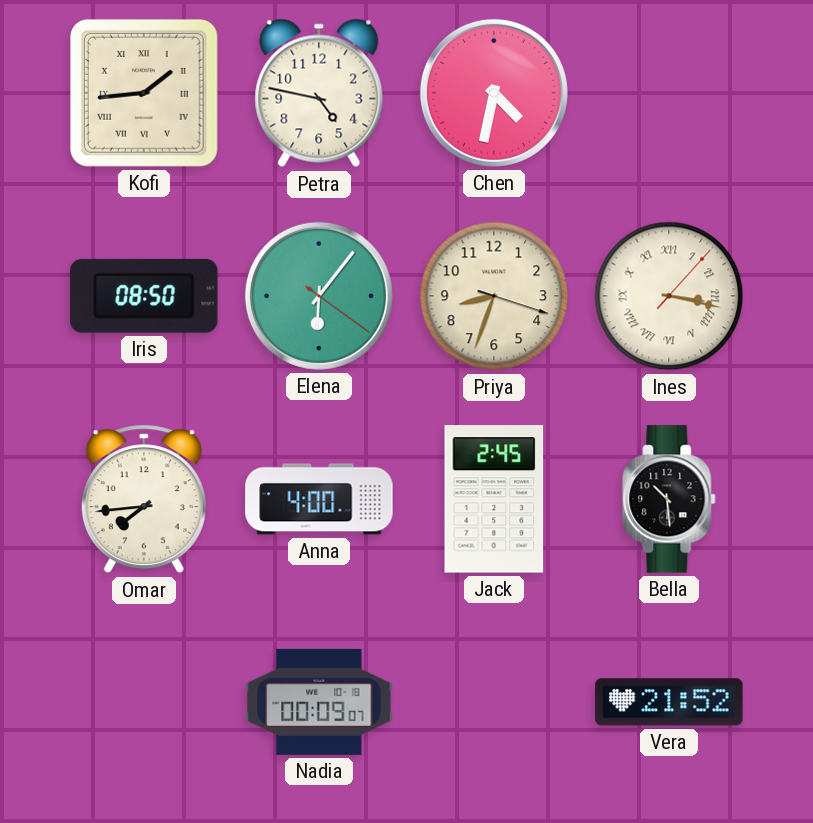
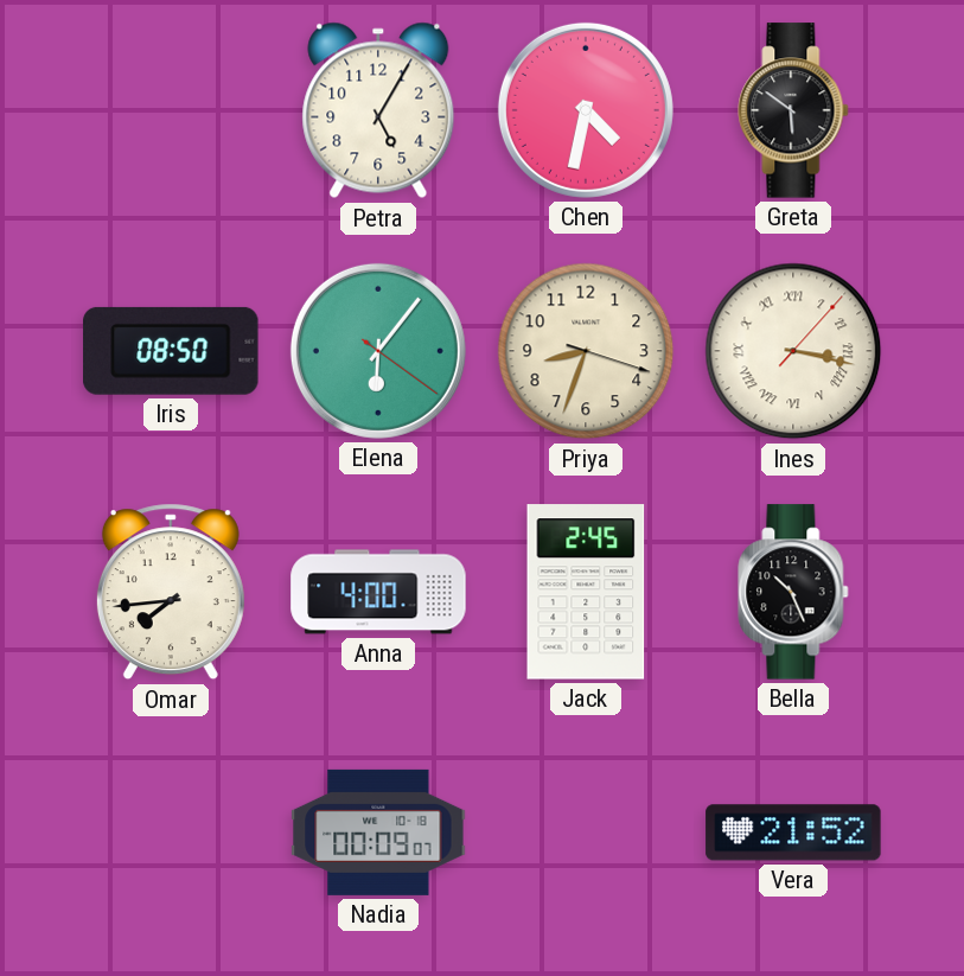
Kofi: 1:44 -> none (144, 93)
Petra: 4:47 -> 5:05 (378, 110)
Greta: none -> 5:51 (793, 110)
Bella: 10:29 -> 10:26 (793, 592)
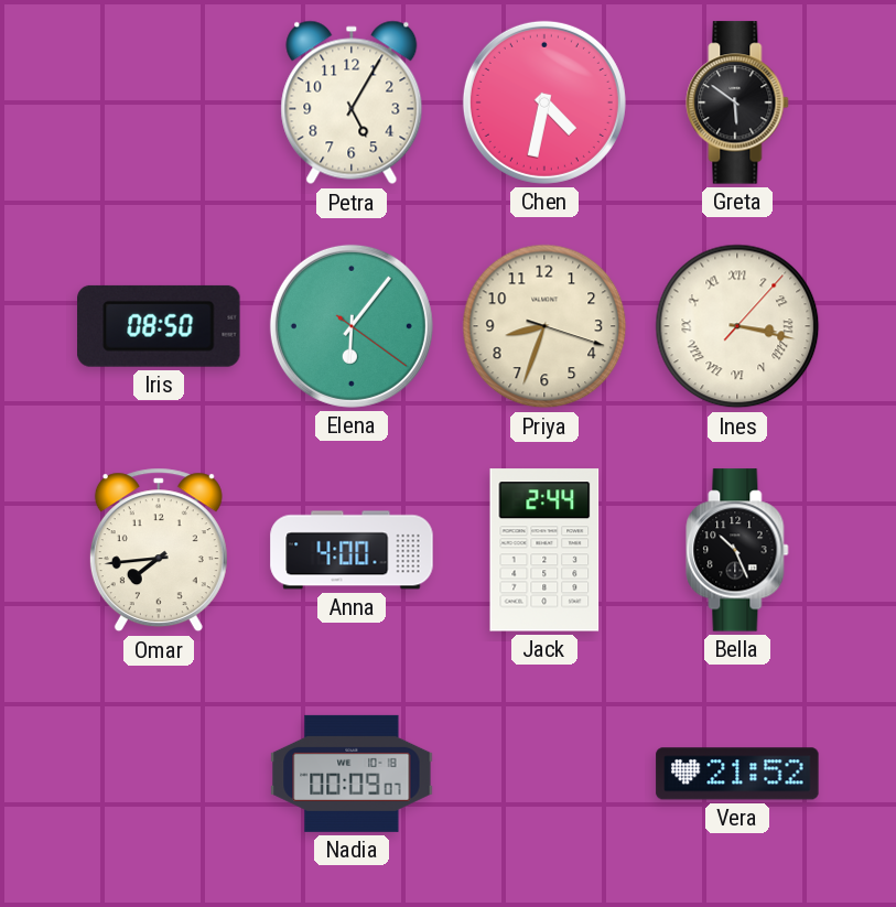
Jack: 2:45 -> 2:44 (544, 550)
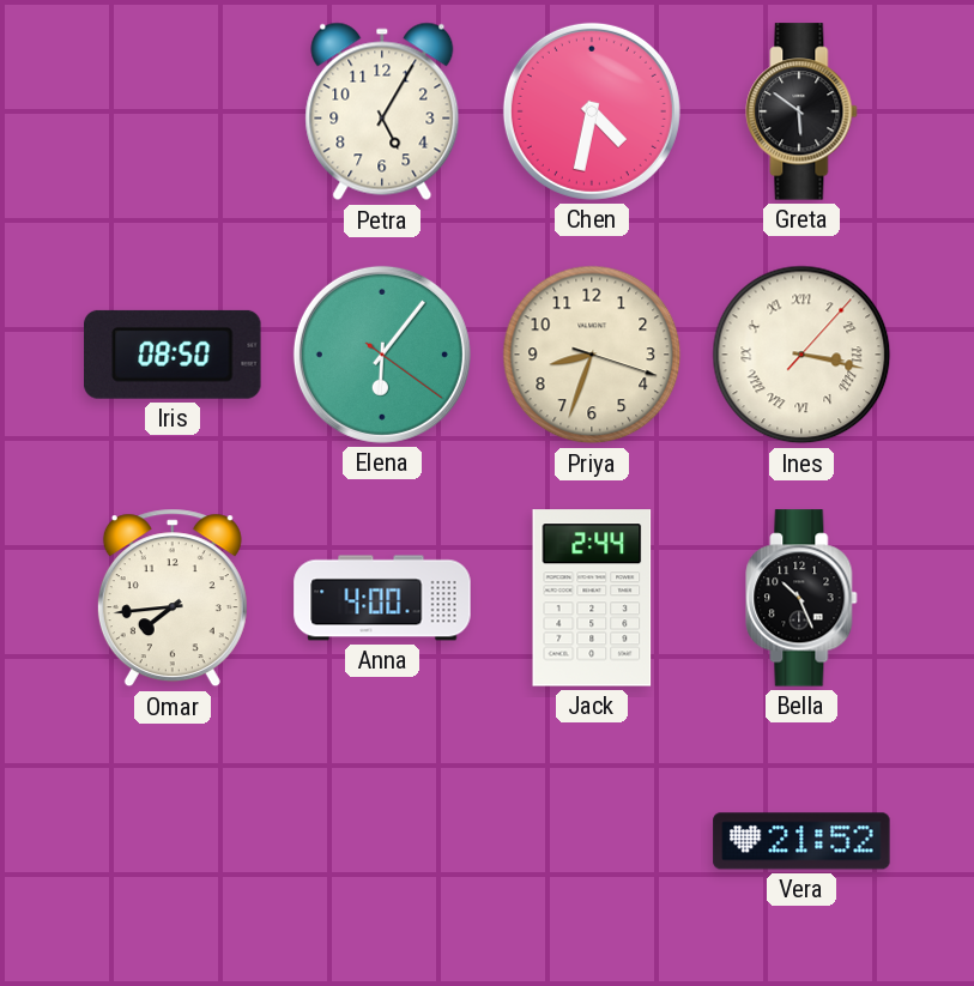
Nadia: 00:09 -> none (352, 774)
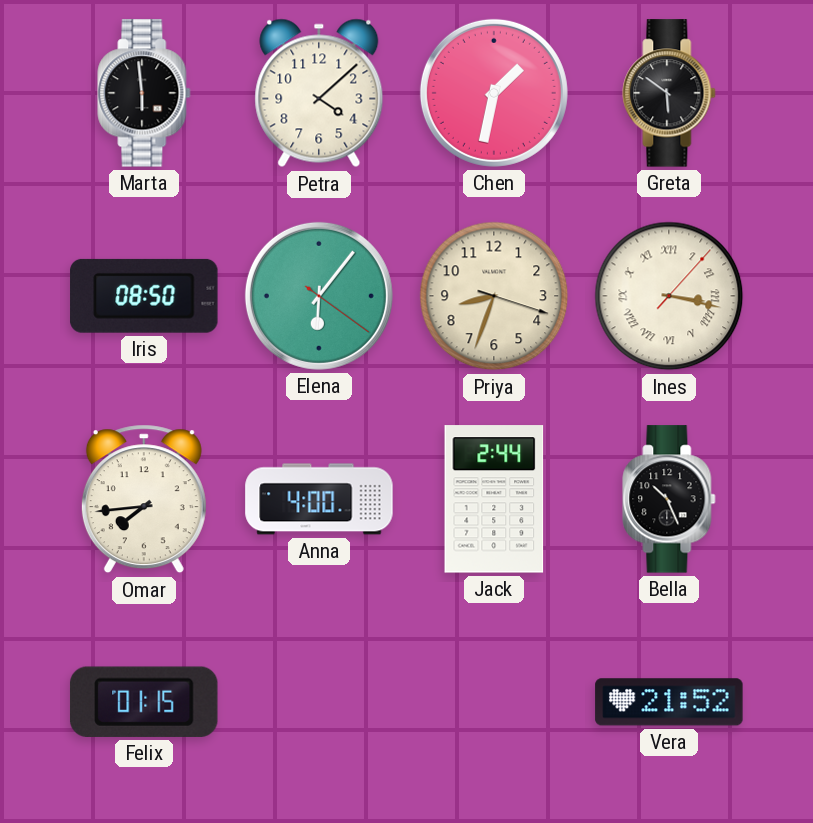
Marta: none -> 5:59 (144, 93)
Petra: 5:05 -> 4:08 (319, 93)
Chen: 4:32 -> 1:32 (494, 93)
Felix: none -> 01:15 (144, 702)
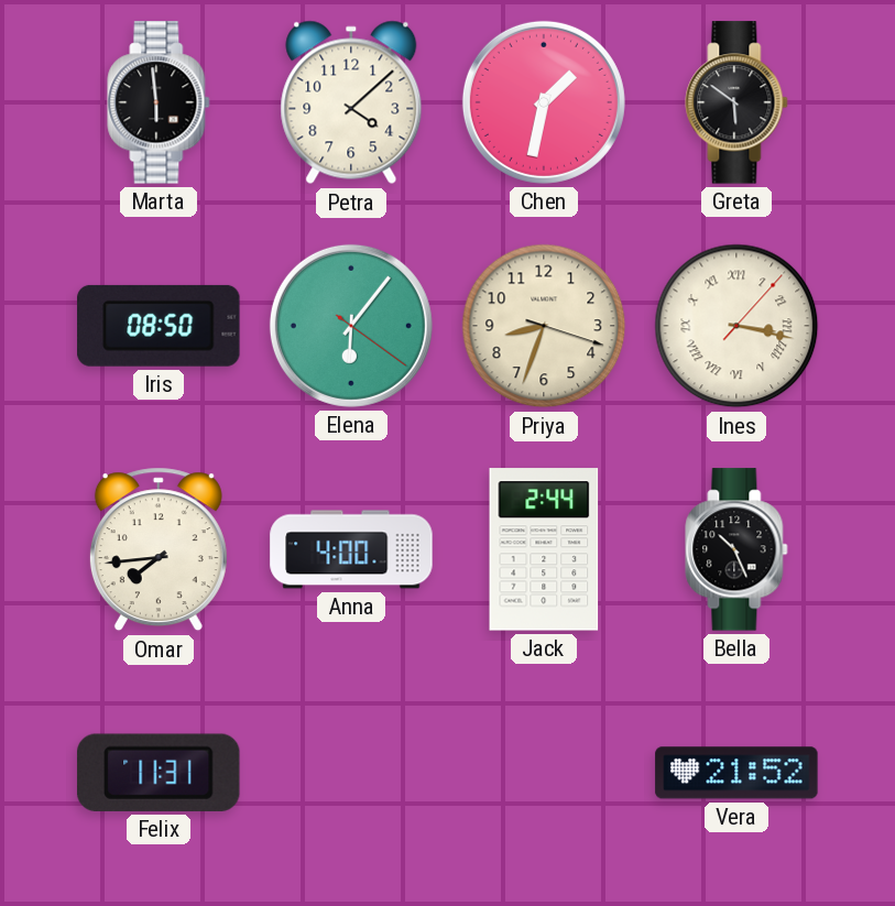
Felix: 01:15 -> 11:31 (159, 773)
